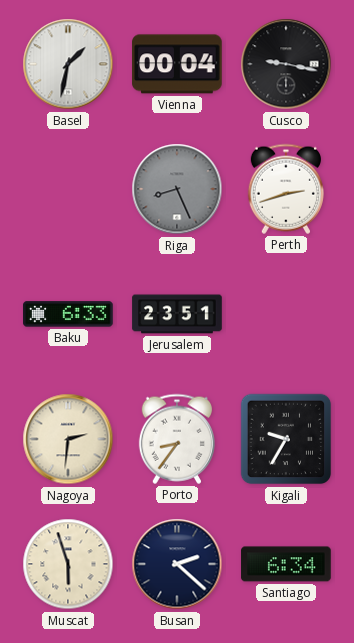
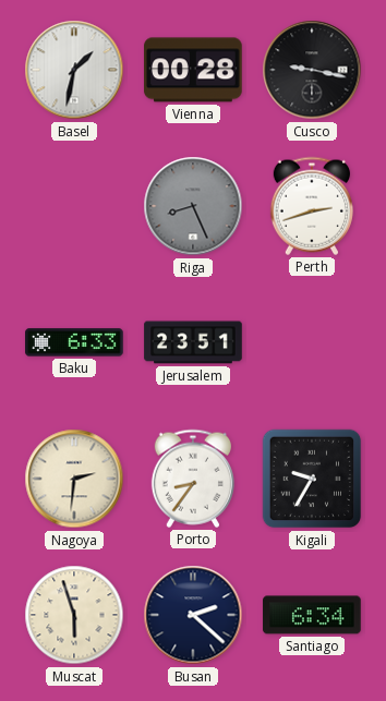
Vienna: 00:04 -> 00:28 (193, 70)
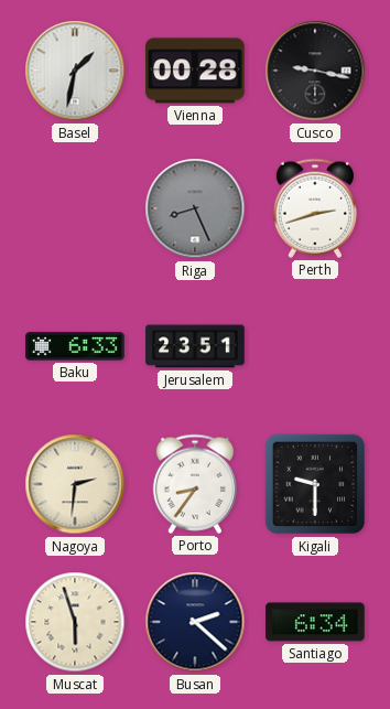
Kigali: 9:35 -> 9:30 (315, 484)
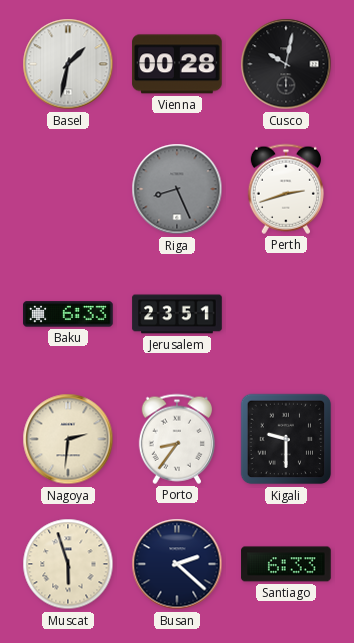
Cusco: 9:17 -> 10:02 (286, 64)
Santiago: 6:34 -> 6:33 (286, 564)
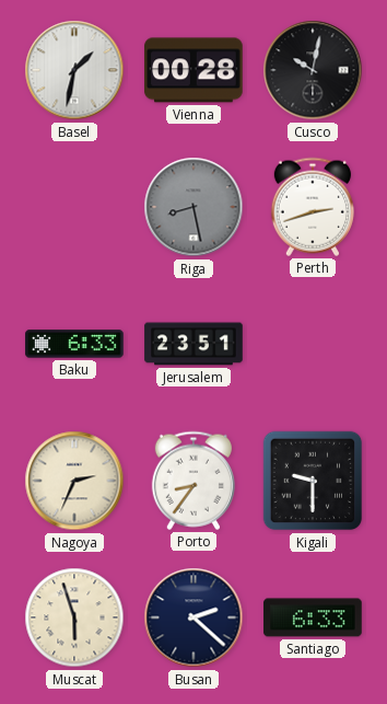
Riga: 8:26 -> 8:28 (193, 207)
Nagoya: 2:31 -> 2:34 (74, 481)
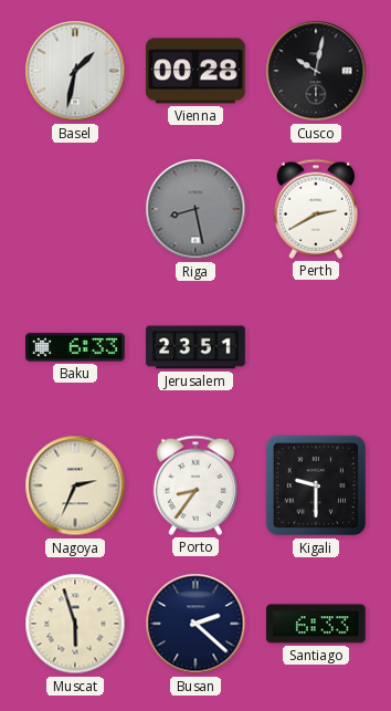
Perth: 2:42 -> 2:40 (316, 209)
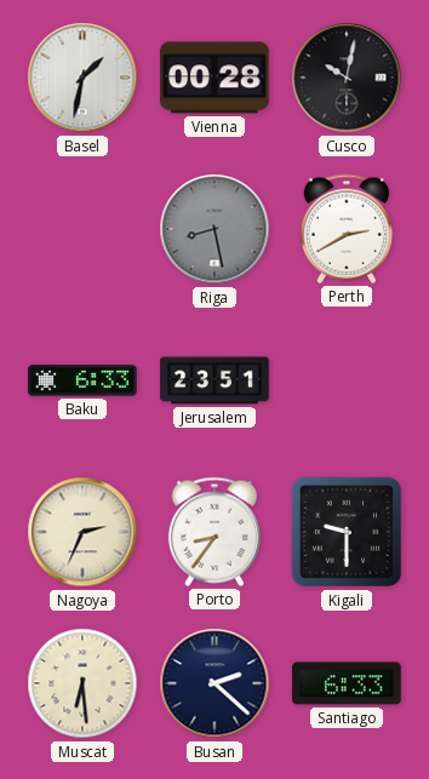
Muscat: 5:57 -> 6:29 (82, 683)
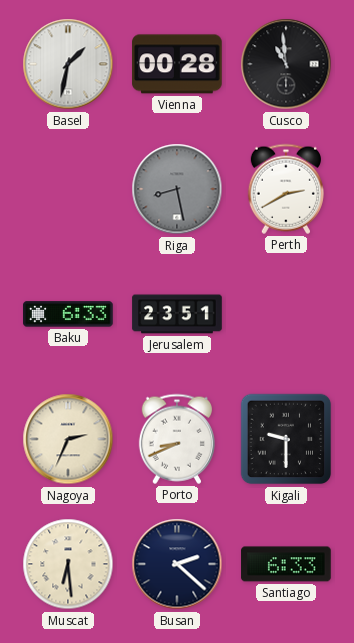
Cusco: 10:02 -> 10:59 (286, 64)
Porto: 8:36 -> 8:41 (177, 439)
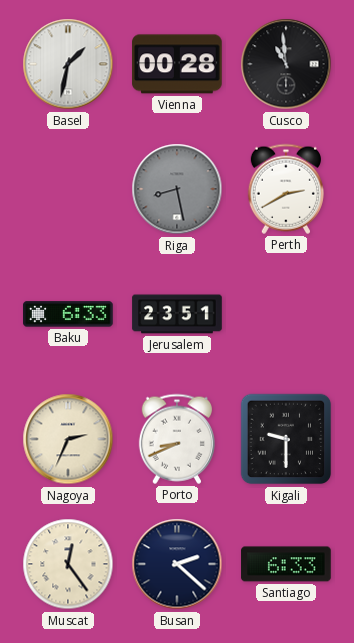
Muscat: 6:29 -> 12:24 (68, 564)
